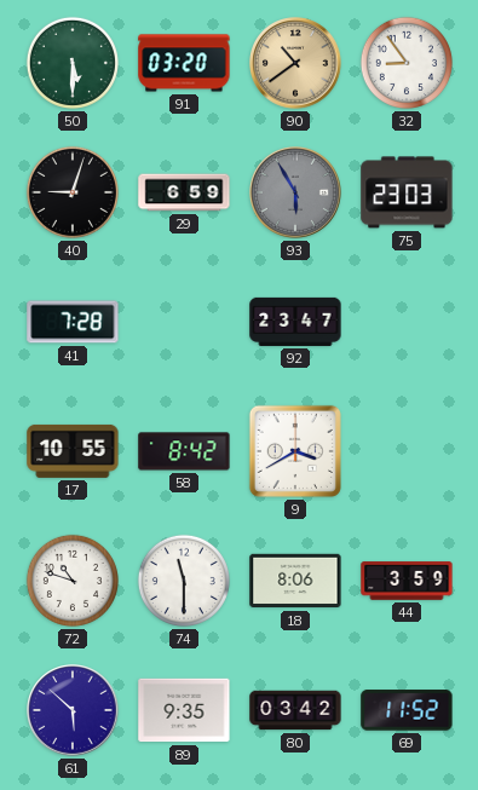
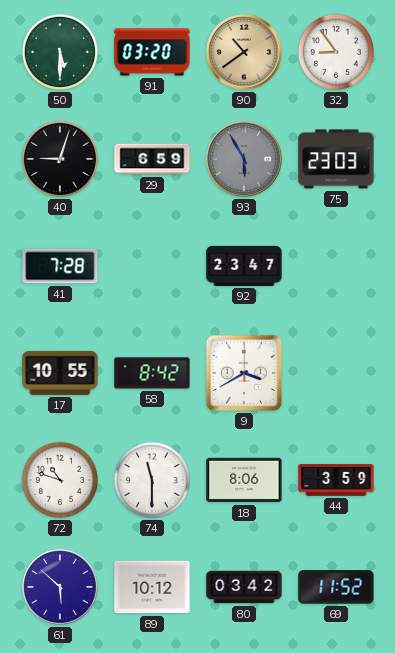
89: 9:35 -> 10:12 (152, 587)
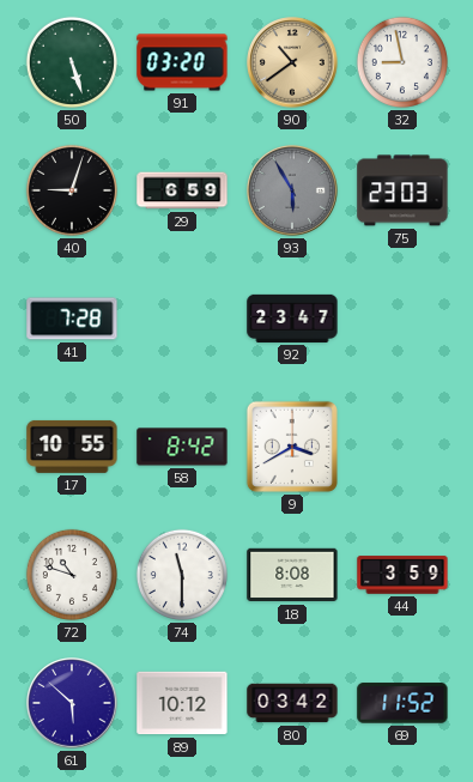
50: 5:30 -> 5:27 (72, 62)
32: 8:54 -> 8:58 (402, 62)
18: 8:06 -> 8:08 (292, 575)
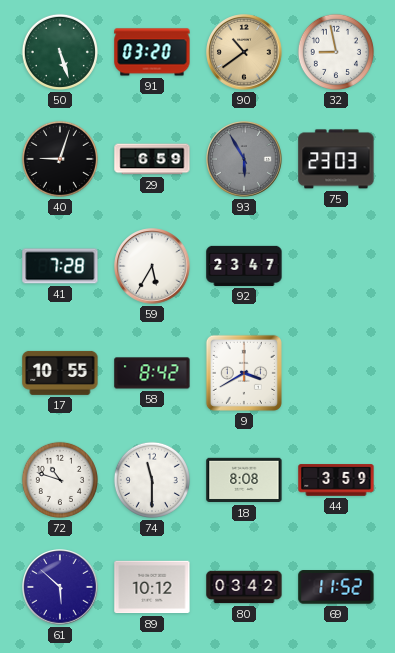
59: none -> 5:35 (152, 266)
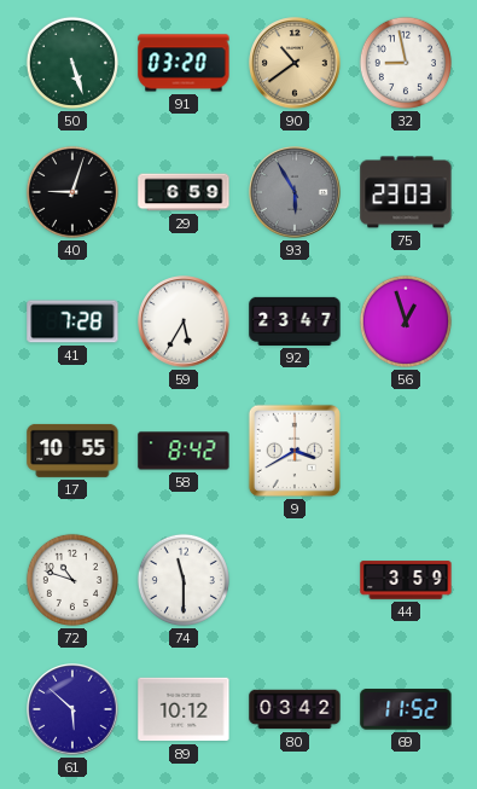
56: none -> 12:57 (406, 321)
18: 8:08 -> none (244, 480)
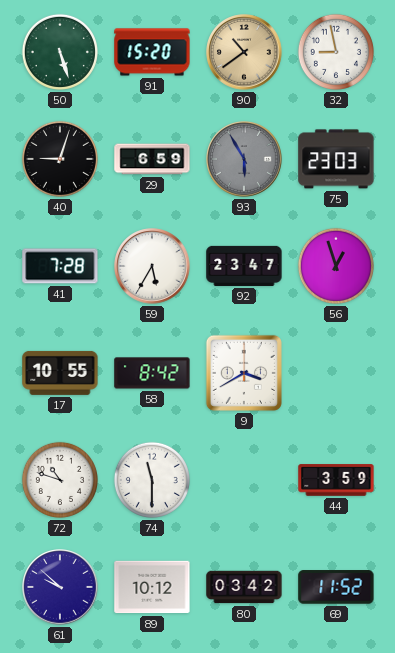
91: 03:20 -> 15:20 (152, 52)
61: 5:52 -> 9:52 (60, 587)
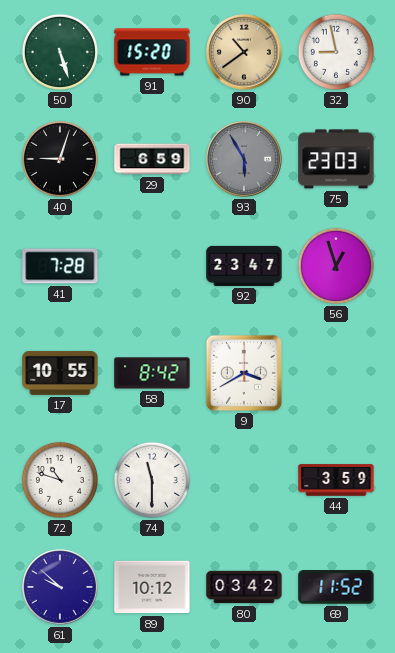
59: 5:35 -> none (152, 266)
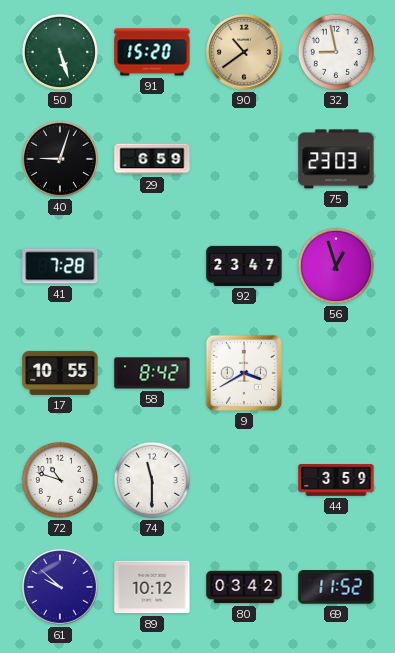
93: 5:55 -> none (244, 159)
